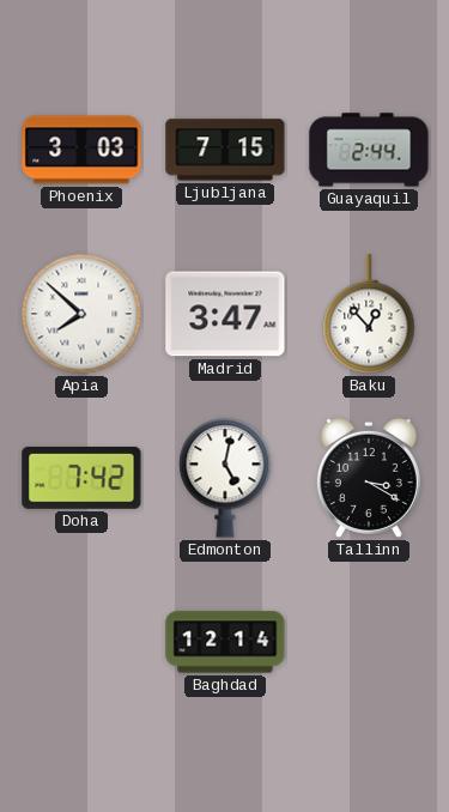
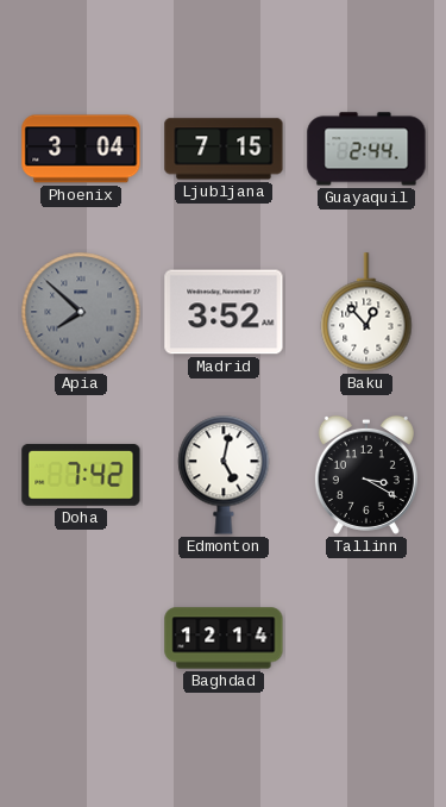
Phoenix: 3:03 -> 3:04 (81, 149)
Apia dial: white -> grey (81, 312)
Madrid: 3:47 -> 3:52 (224, 312)
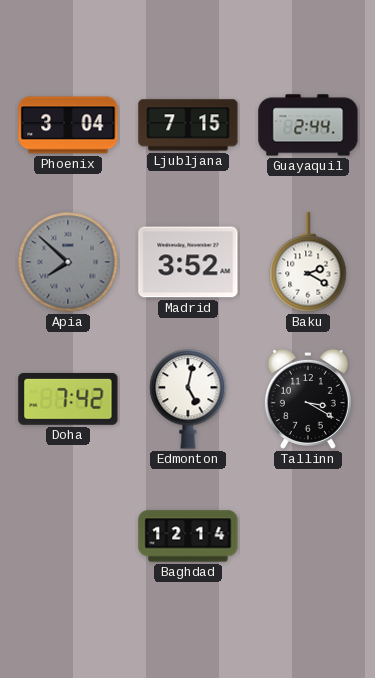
Baku: 12:53 -> 2:20 (308, 262)
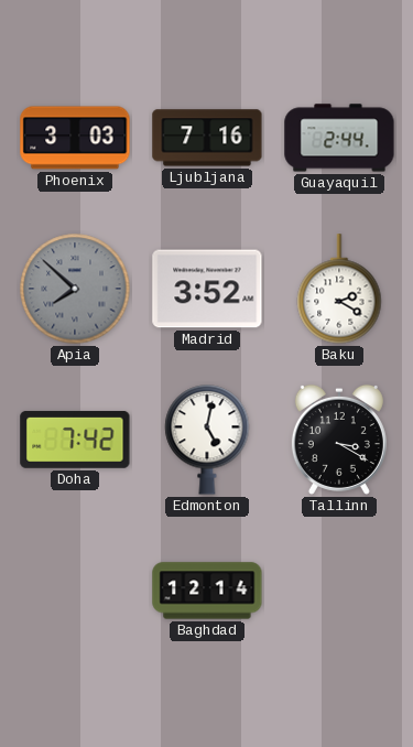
Phoenix: 3:04 -> 3:03 (75, 138)
Ljubljana: 7:15 -> 7:16 (207, 138)
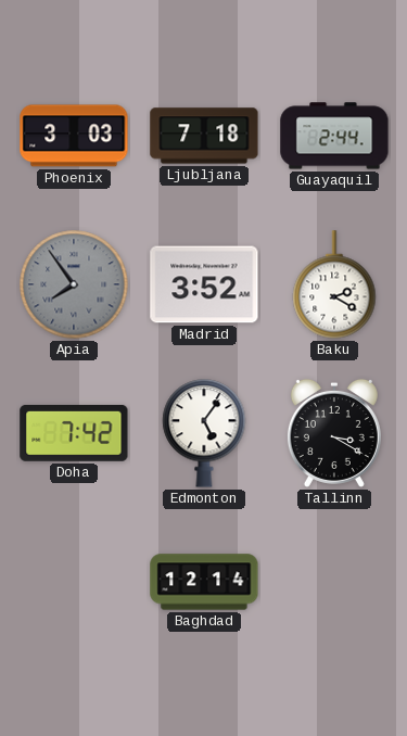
Ljubljana: 7:16 -> 7:18 (204, 136)
Apia: 7:52 -> 7:54 (74, 284)
Edmonton: 5:02 -> 5:06 (204, 433)
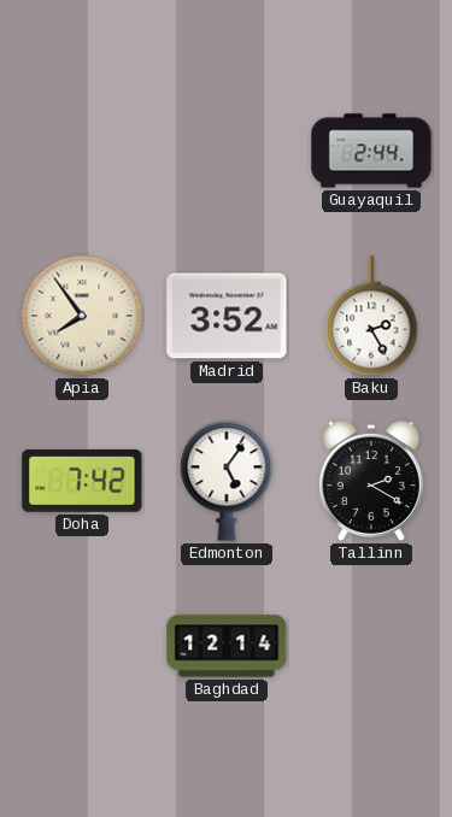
Phoenix: 3:03 -> none (74, 136)
Ljubljana: 7:18 -> none (204, 136)
Apia dial: grey -> cream (82, 316)
Baku: 2:20 -> 2:25 (371, 316)
Tallinn: 3:20 -> 2:20 (371, 481)
